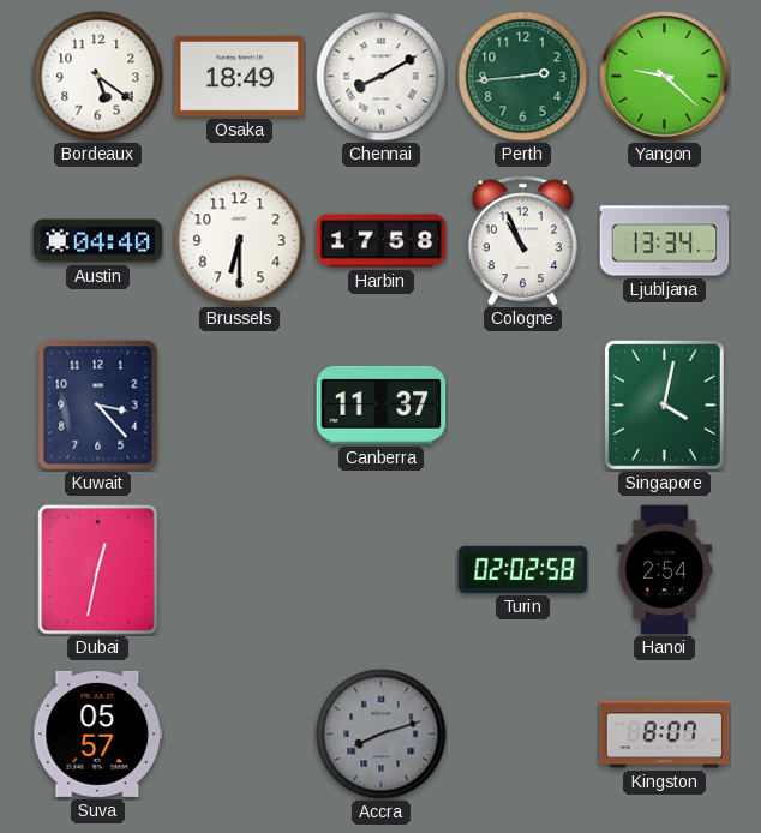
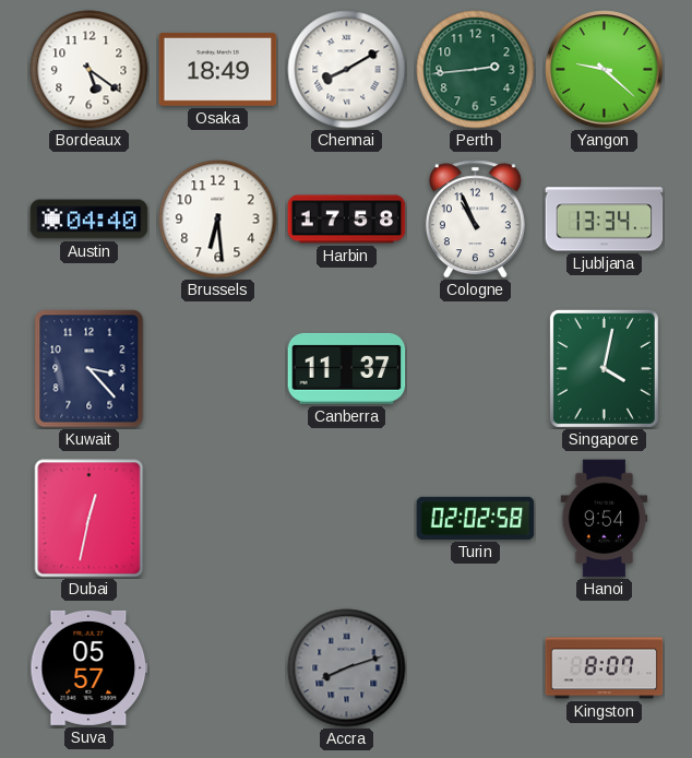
Brussels: 6:30 -> 6:29 (218, 220)
Hanoi: 2:54 -> 9:54 (605, 519)
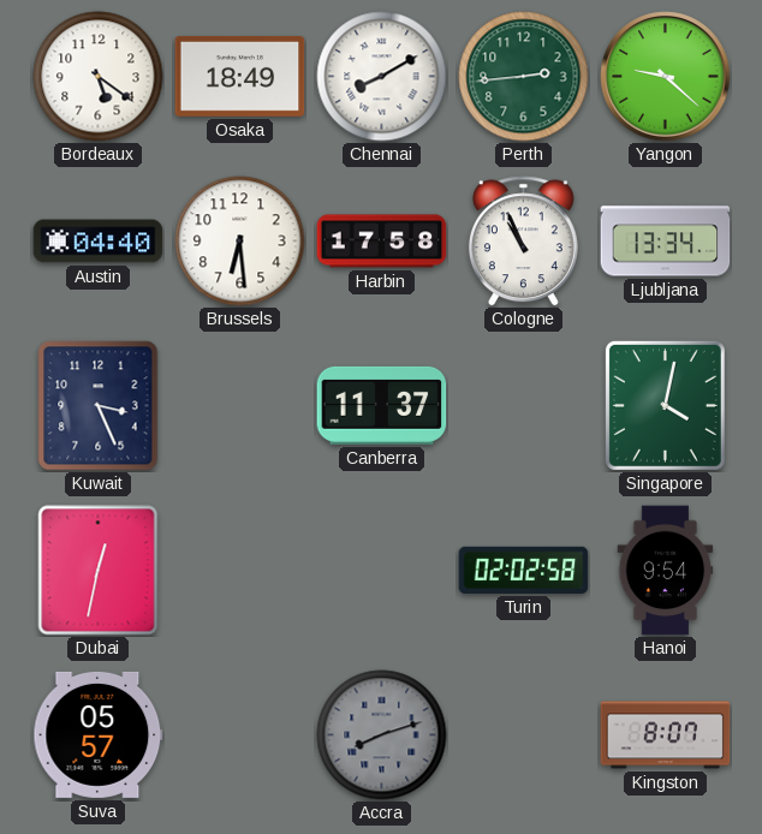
Kuwait: 3:23 -> 3:26 (99, 406)
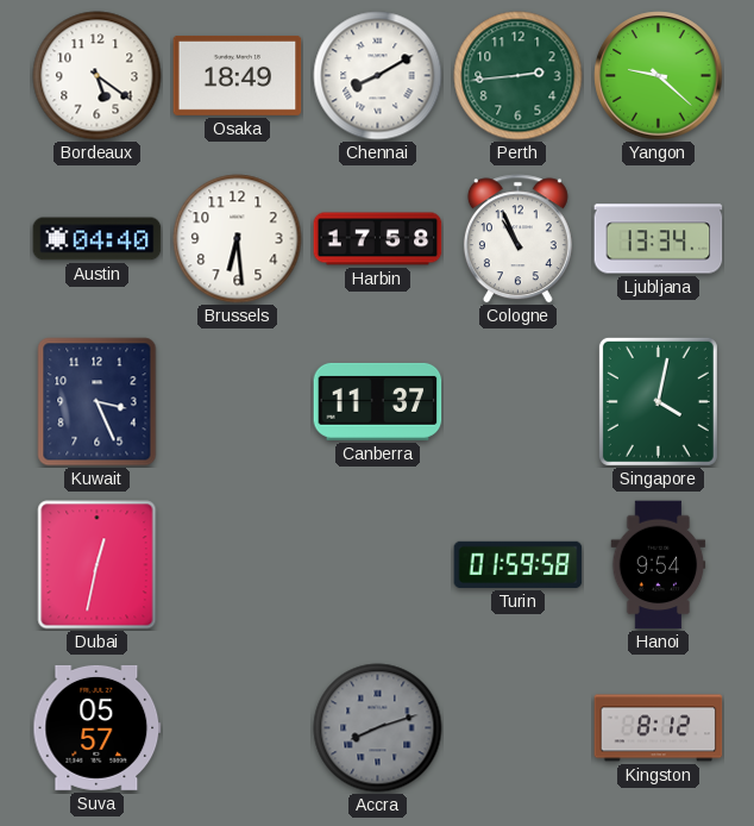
Turin: 02:02 -> 01:59 (519, 564)
Kingston: 8:07 -> 8:12 (659, 728)
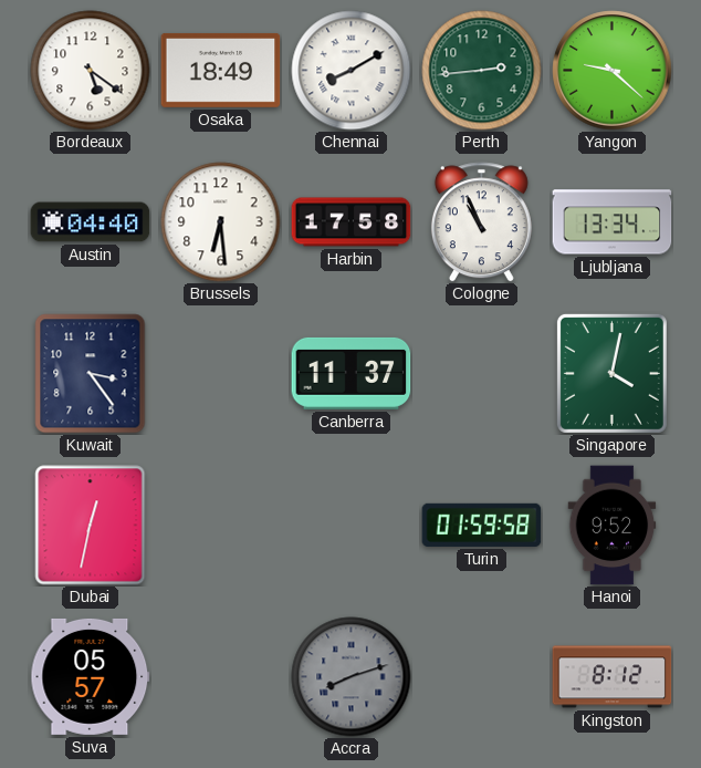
Kuwait: 3:26 -> 3:24 (91, 374)
Hanoi: 9:54 -> 9:52 (613, 526)
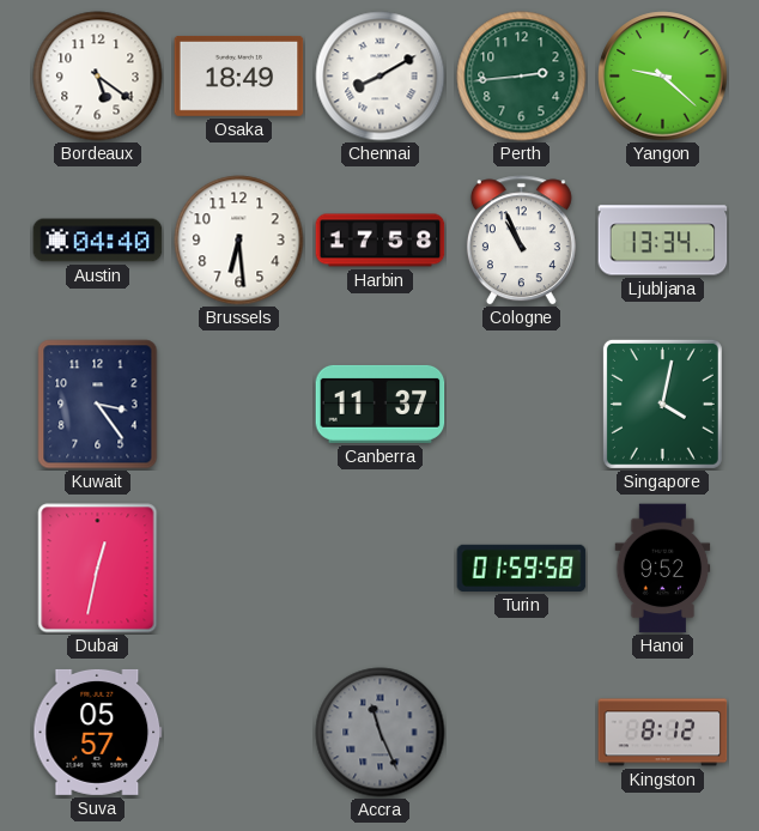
Accra: 8:12 -> 11:26 (381, 733)
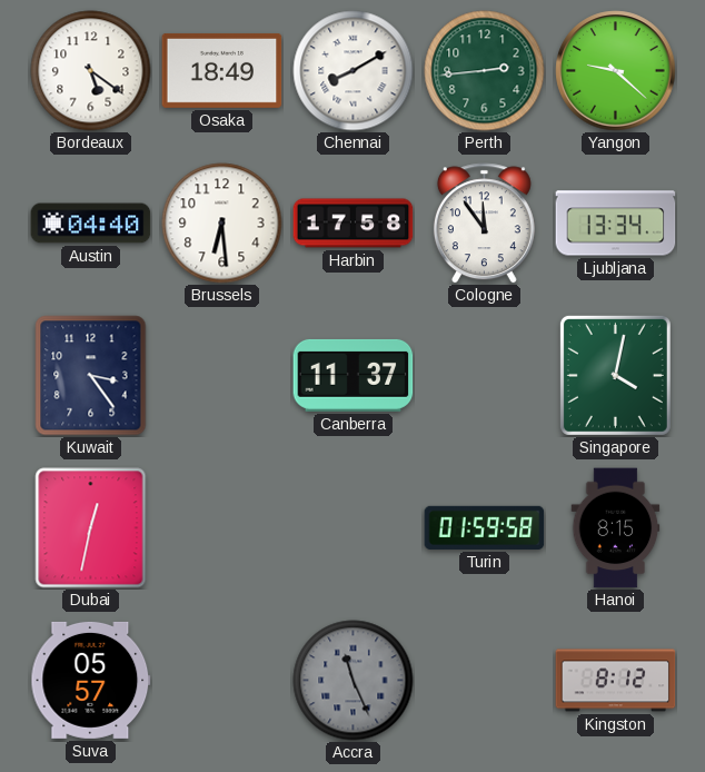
Cologne: 10:56 -> 11:54 (484, 224)
Hanoi: 9:52 -> 8:15 (616, 528)
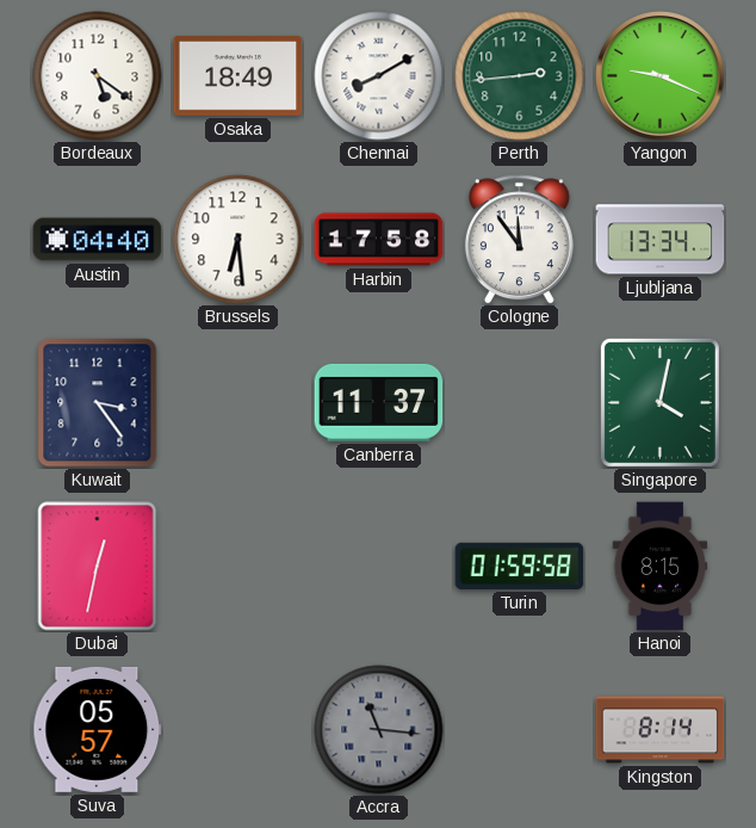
Yangon: 9:22 -> 9:19 (661, 76)
Accra: 11:26 -> 11:16 (379, 730)
Kingston: 8:12 -> 8:14 (661, 730)
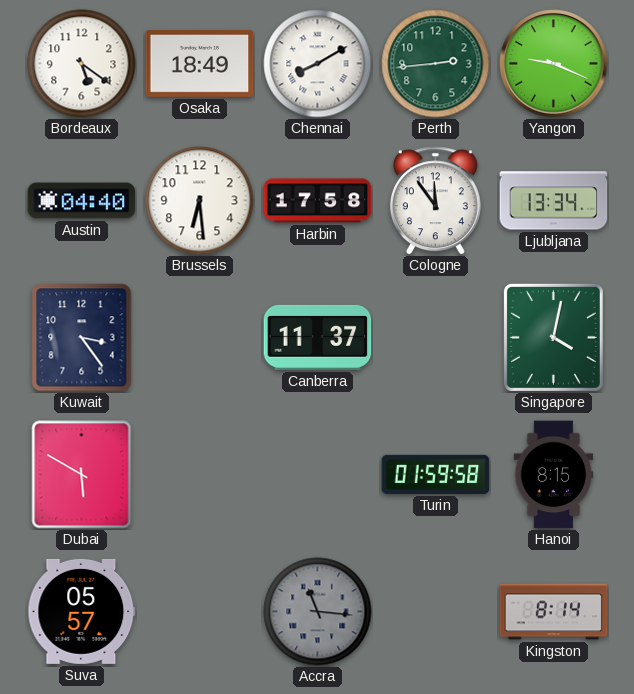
Dubai: 12:32 -> 5:50 (82, 475)
